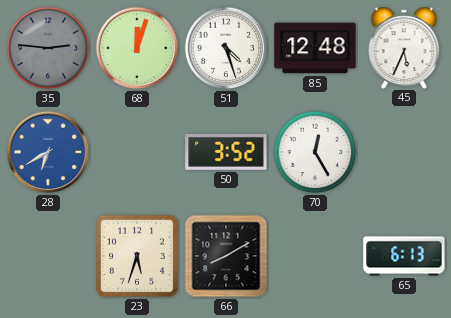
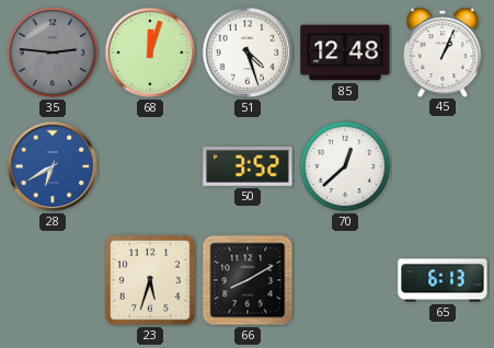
45: 5:34 -> 1:04 (443, 51)
70: 12:25 -> 12:38 (345, 166)
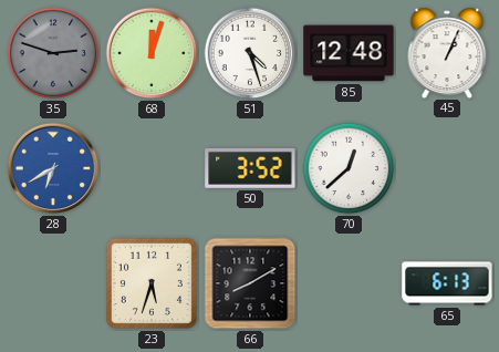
35: 2:46 -> 2:48 (53, 53)
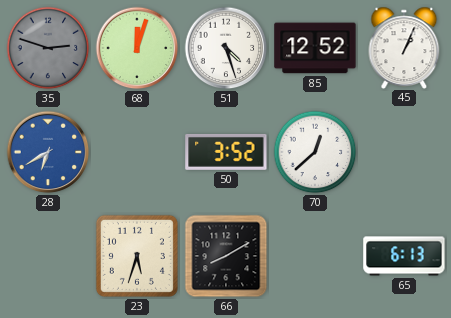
85: 12:48 -> 12:52 (315, 48)
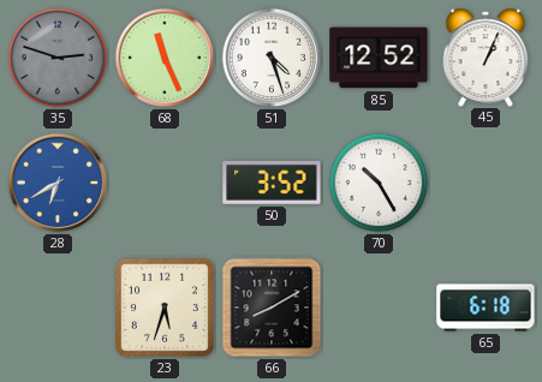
68: 12:03 -> 11:26 (165, 58)
70: 12:38 -> 10:25 (379, 183)
65: 6:13 -> 6:18 (486, 308)
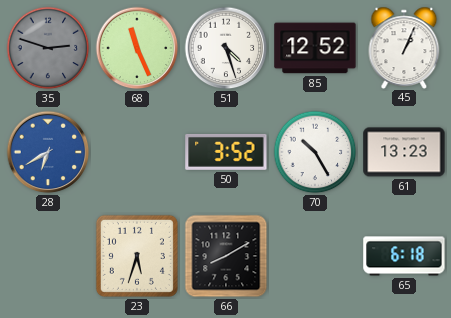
61: none -> 13:23 (404, 152)
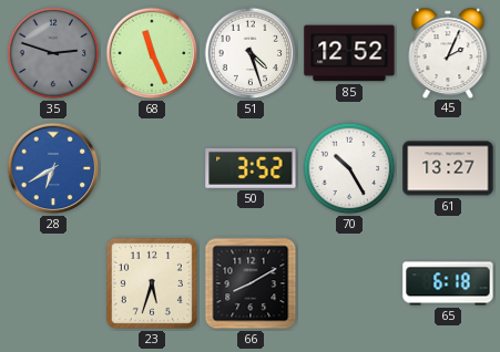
45: 1:04 -> 2:04 (448, 52)
61: 13:23 -> 13:27 (448, 168)
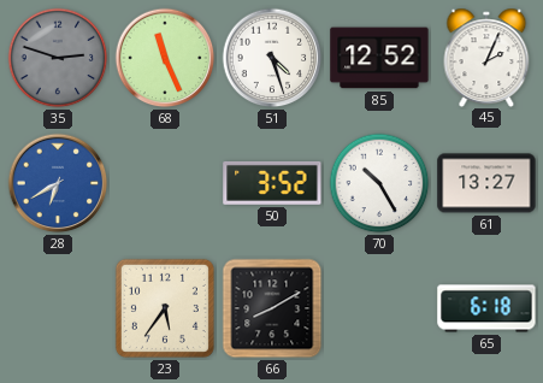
23: 5:33 -> 5:36 (165, 308)
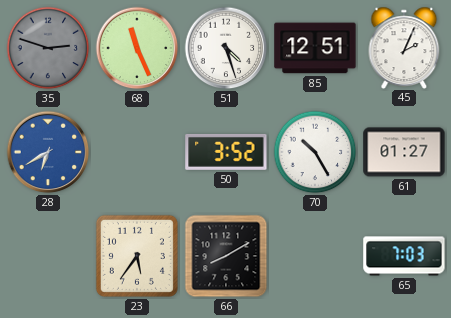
85: 12:52 -> 12:51 (315, 48)
61: 13:27 -> 01:27 (404, 152)
65: 6:18 -> 7:03 (404, 256)
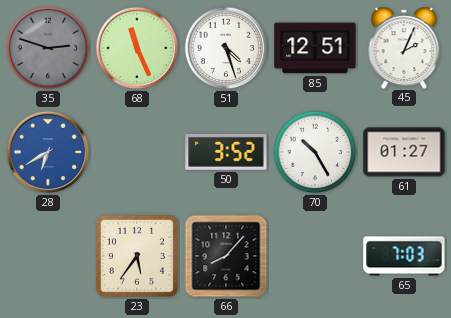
66: 8:10 -> 8:07 (226, 256)
